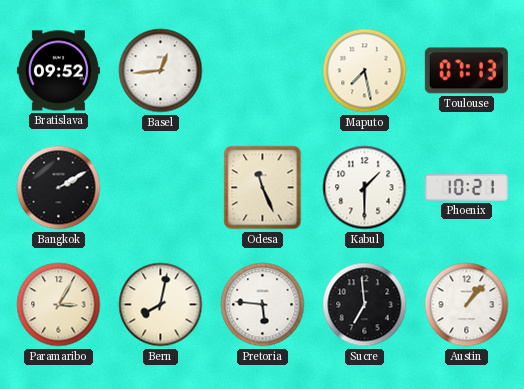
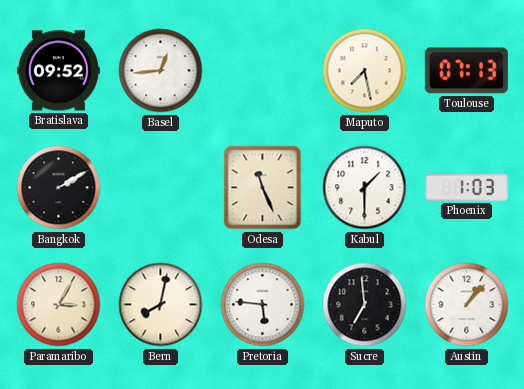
Phoenix: 10:21 -> 1:03 (466, 187)
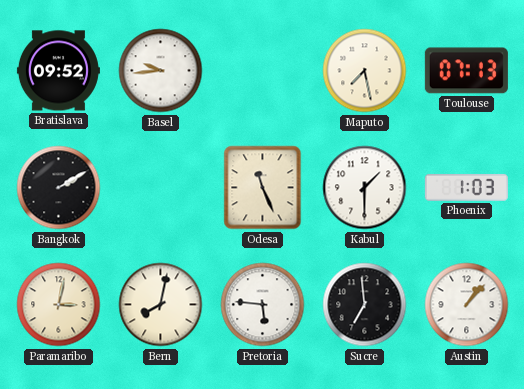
Basel: 12:44 -> 9:44 (161, 71)
Paramaribo: 3:05 -> 3:02 (59, 305)
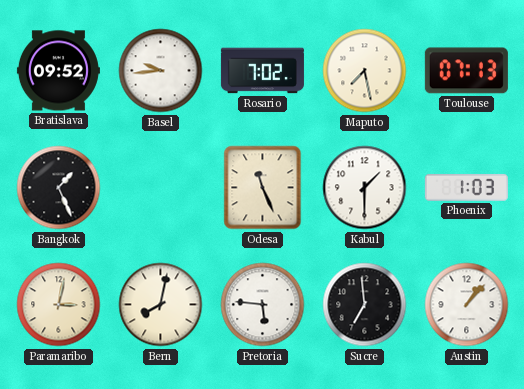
Rosario: none -> 7:02 (262, 71)
Bangkok: 2:10 -> 1:26 (59, 188)
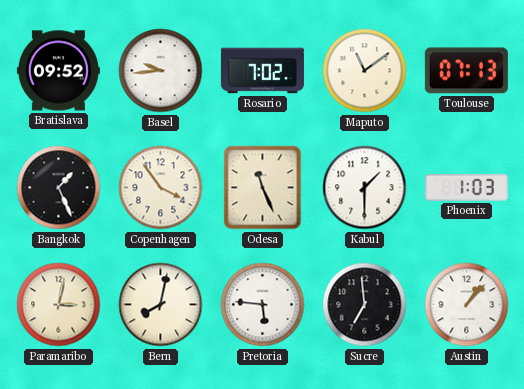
Maputo: 7:28 -> 11:09 (365, 71)
Copenhagen: none -> 3:54 (161, 188)
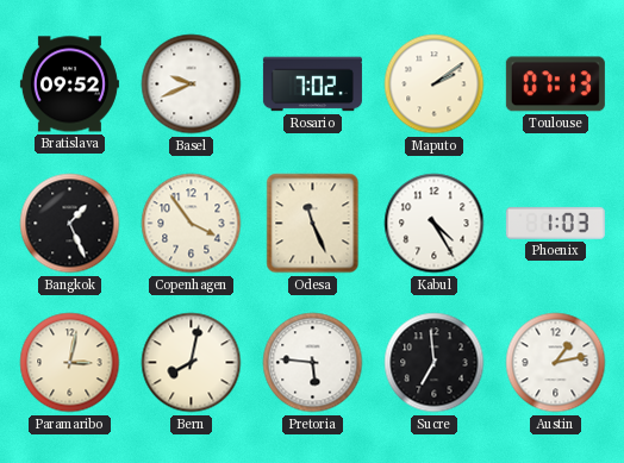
Basel: 9:44 -> 9:41 (192, 85)
Maputo: 11:09 -> 2:09 (435, 85)
Kabul: 1:30 -> 4:25 (435, 224)
Austin: 1:07 -> 1:13 (556, 363)
